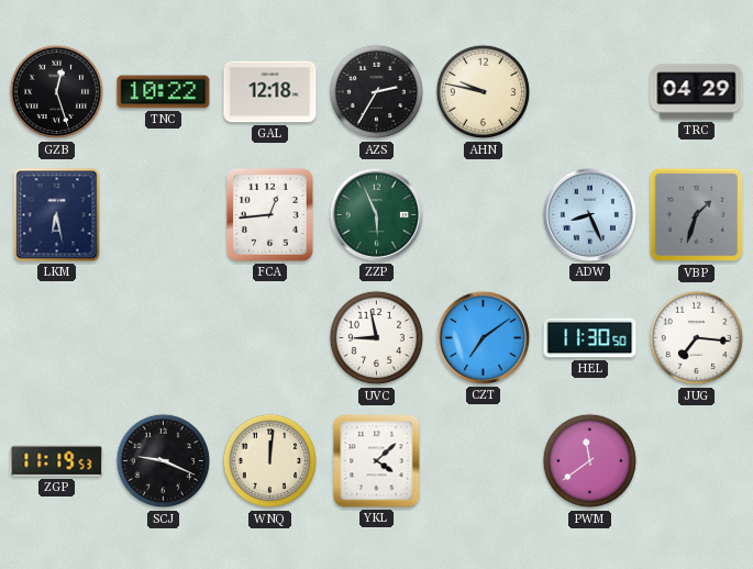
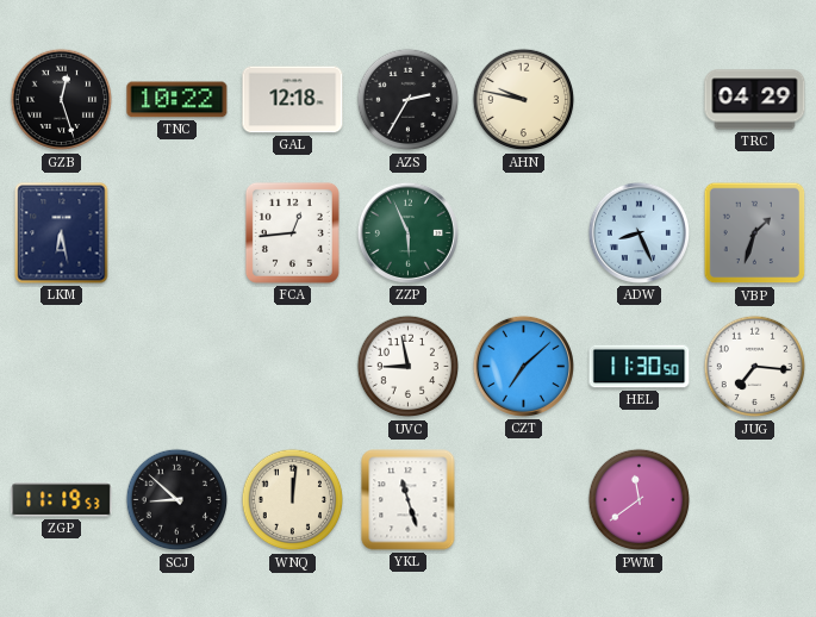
CZT: 7:09 -> 7:08 (523, 366)
SCJ: 9:19 -> 8:52 (177, 500)
YKL: 4:08 -> 11:27 (409, 500)
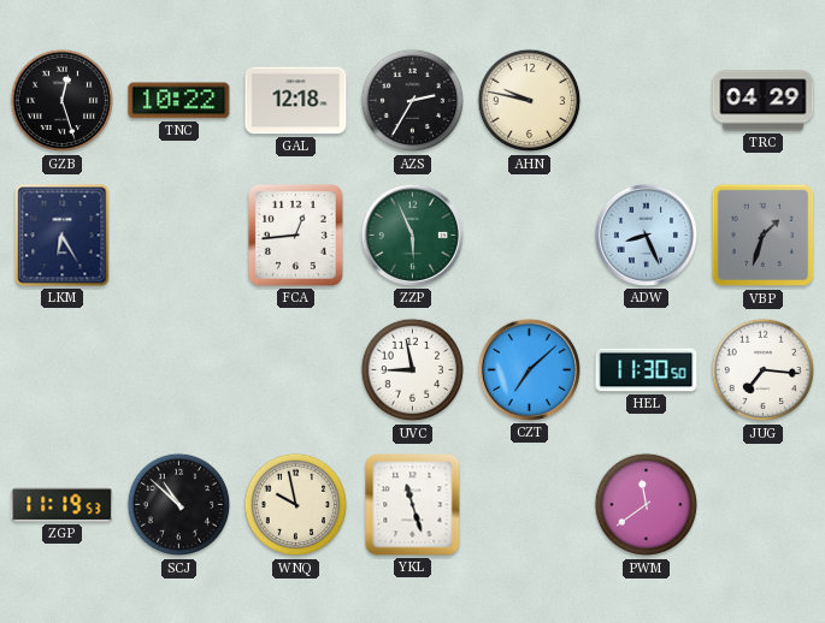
LKM: 6:28 -> 6:25 (63, 236)
SCJ: 8:52 -> 10:52 (179, 505)
WNQ: 12:01 -> 9:58 (296, 505)
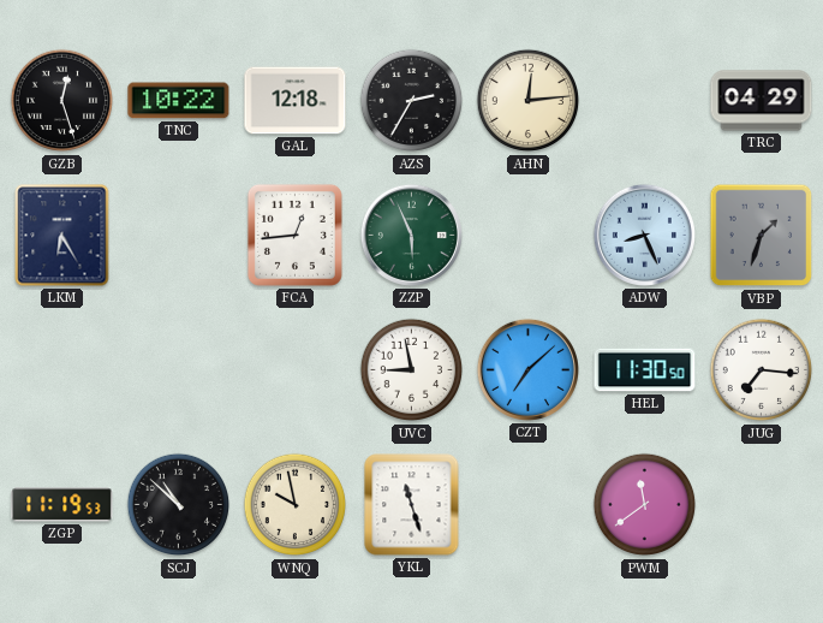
AHN: 9:47 -> 12:14 (529, 101)
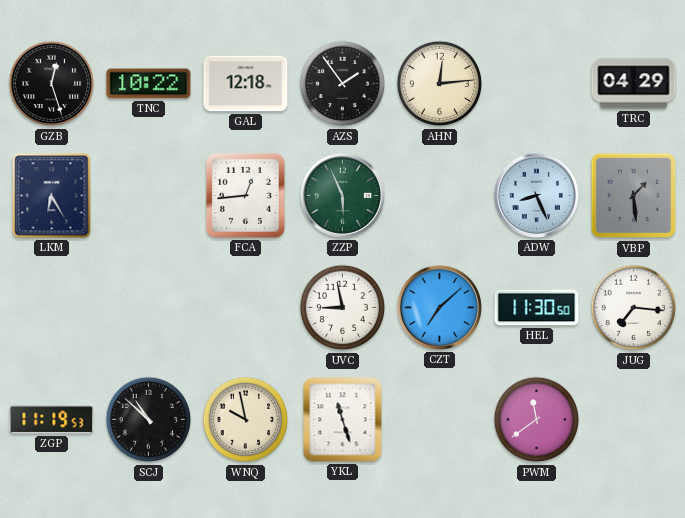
AZS: 2:35 -> 1:54 (343, 84)
VBP: 1:33 -> 1:29 (634, 196)
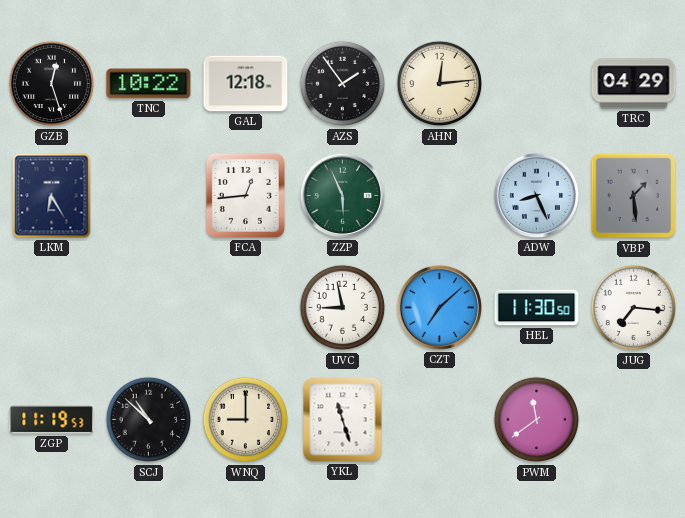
WNQ: 9:58 -> 9:00 (246, 420)
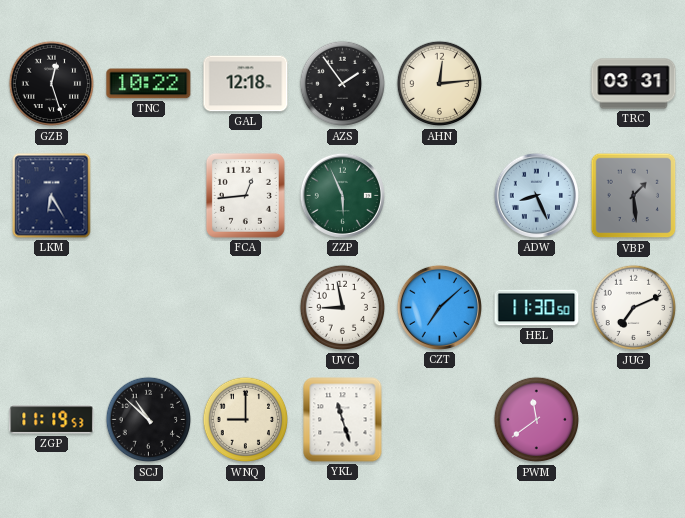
TRC: 04:29 -> 03:31 (634, 84)
JUG: 7:16 -> 7:11 (634, 308)
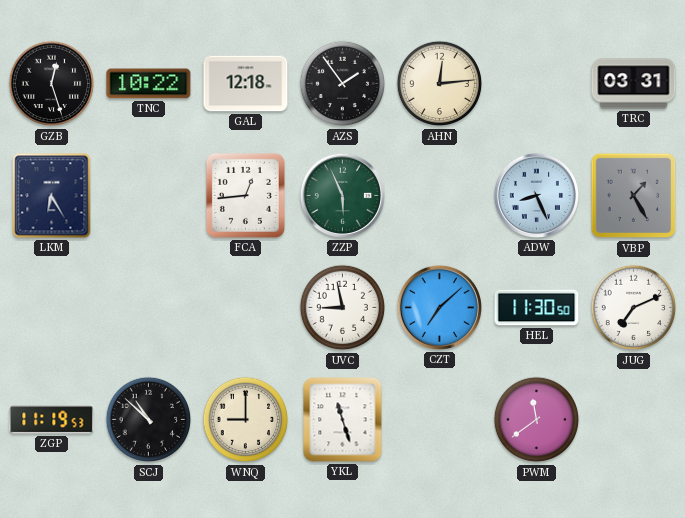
VBP: 1:29 -> 1:25 (634, 196)
